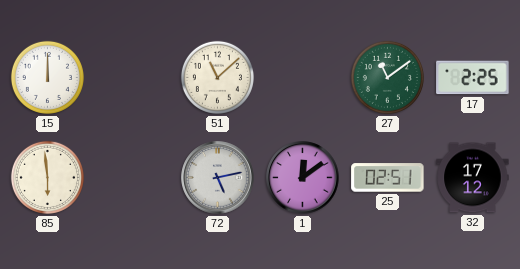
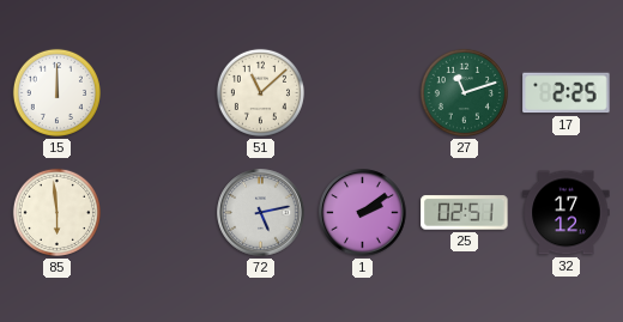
27: 11:09 -> 11:12 (464, 92)
1: 12:09 -> 2:09 (363, 213)
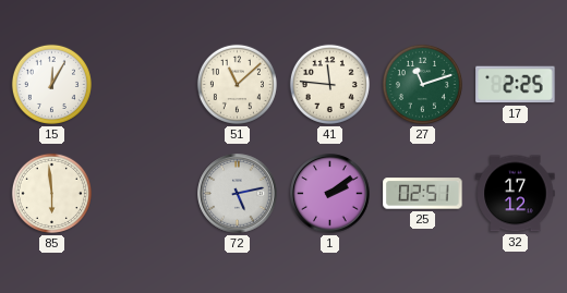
15: 12:00 -> 12:05 (51, 84)
41: none -> 11:46 (329, 84)
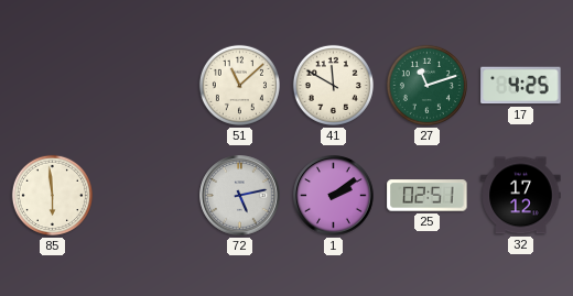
15: 12:05 -> none (51, 84)
41: 11:46 -> 11:50 (333, 85)
17: 2:25 -> 4:25 (521, 86)
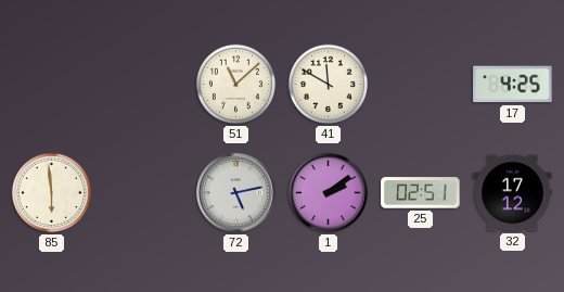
27: 11:12 -> none (426, 85)
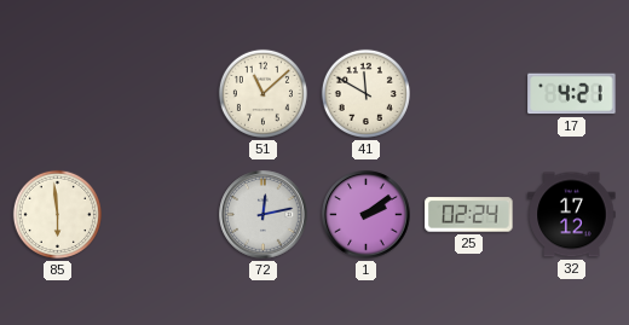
17: 4:25 -> 4:21 (572, 94)
72: 5:13 -> 12:13 (264, 215)
25: 02:51 -> 02:24 (469, 215)
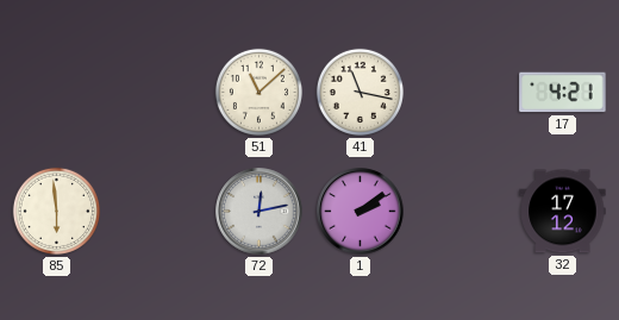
41: 11:50 -> 11:17 (359, 92)
25: 02:24 -> none (469, 215)
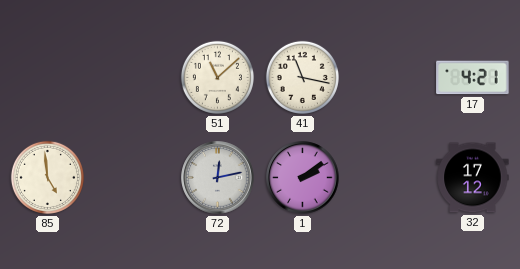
85: 5:59 -> 4:59 (47, 177)
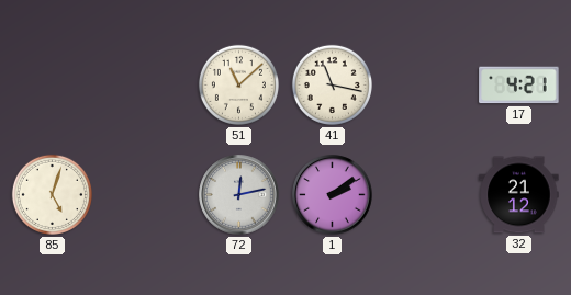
85: 4:59 -> 5:03 (52, 194)
32: 17:12 -> 21:12 (519, 195)
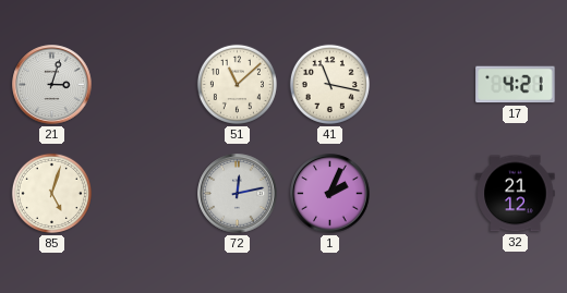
21: none -> 3:03 (52, 85)
1: 2:09 -> 2:04 (330, 194)
